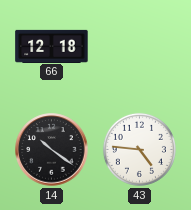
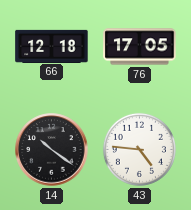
76: none -> 17:05 (140, 47)
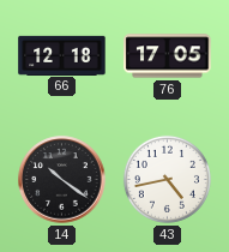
43: 4:46 -> 4:43 (167, 179)
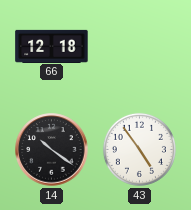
76: 17:05 -> none (168, 56)
43: 4:43 -> 4:54 (139, 149)
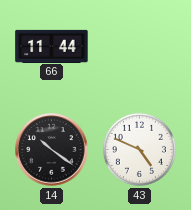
66: 12:18 -> 11:44 (52, 46)
43: 4:54 -> 4:49 (139, 149)
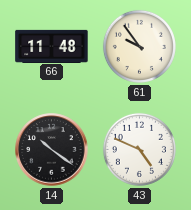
66: 11:44 -> 11:48 (52, 46)
61: none -> 9:54 (139, 46)
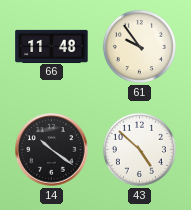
43: 4:49 -> 4:52 (139, 149)
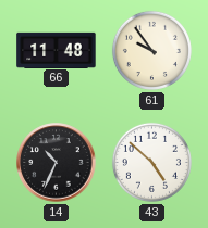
14: 10:21 -> 10:34 (57, 163)
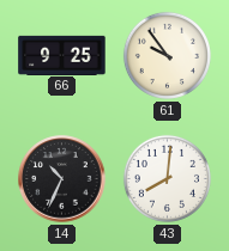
66: 11:48 -> 9:25 (62, 55)
43: 4:52 -> 8:01 (167, 178)
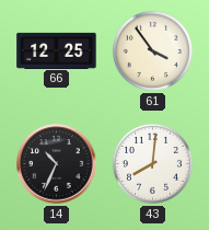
66: 9:25 -> 12:25 (57, 50)
61: 9:54 -> 3:54 (152, 50)
